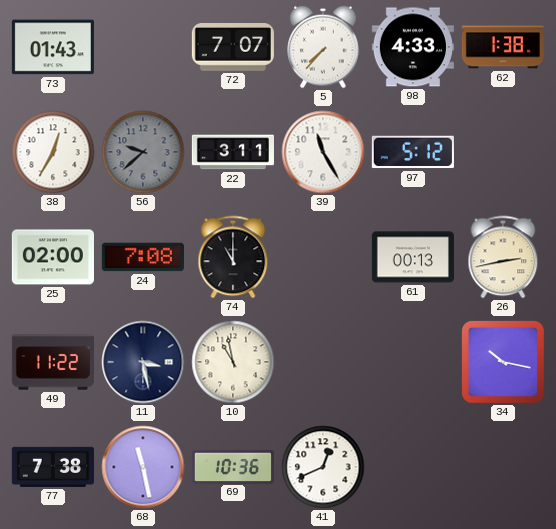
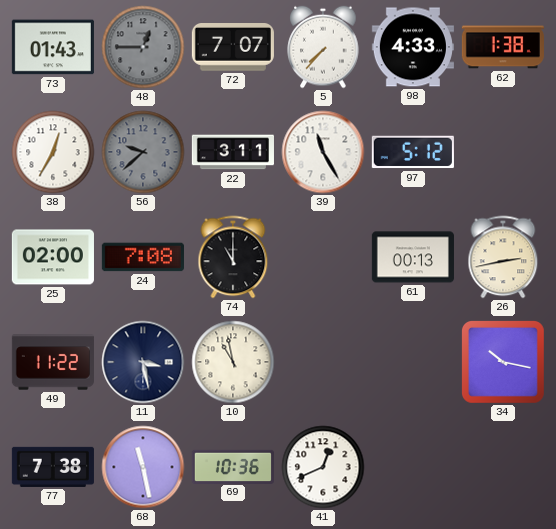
48: none -> 12:45 (143, 47)
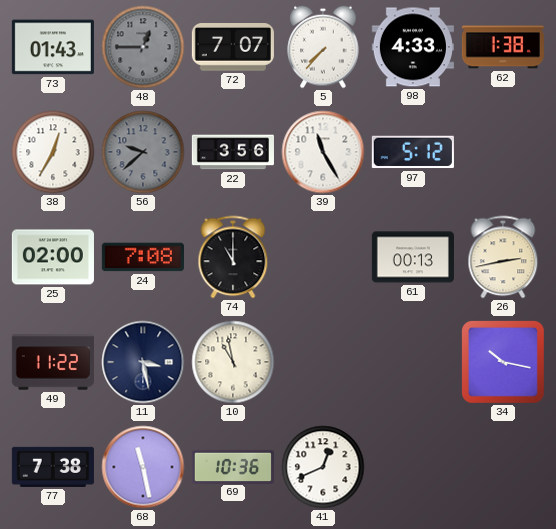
22: 3:11 -> 3:56 (233, 152)
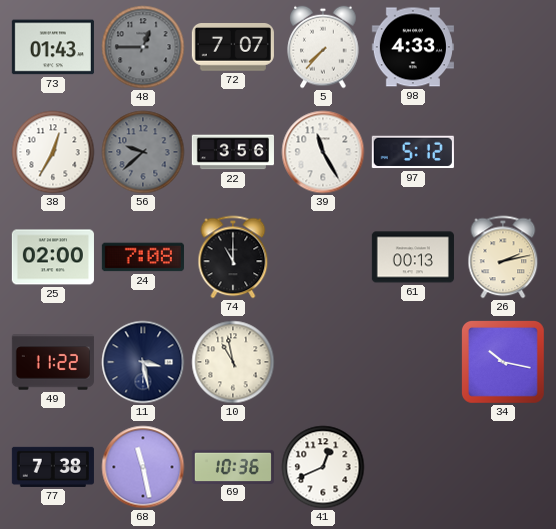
62: 1:38 -> none (503, 47)
26: 2:43 -> 2:13 (503, 257)
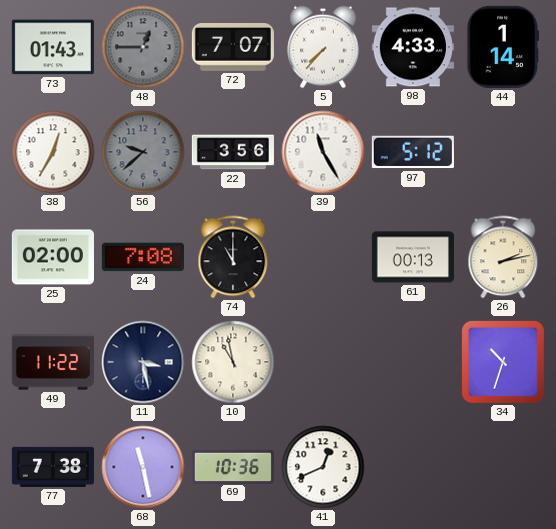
44: none -> 1:14 (502, 47)
34: 10:17 -> 10:33 (503, 362)
